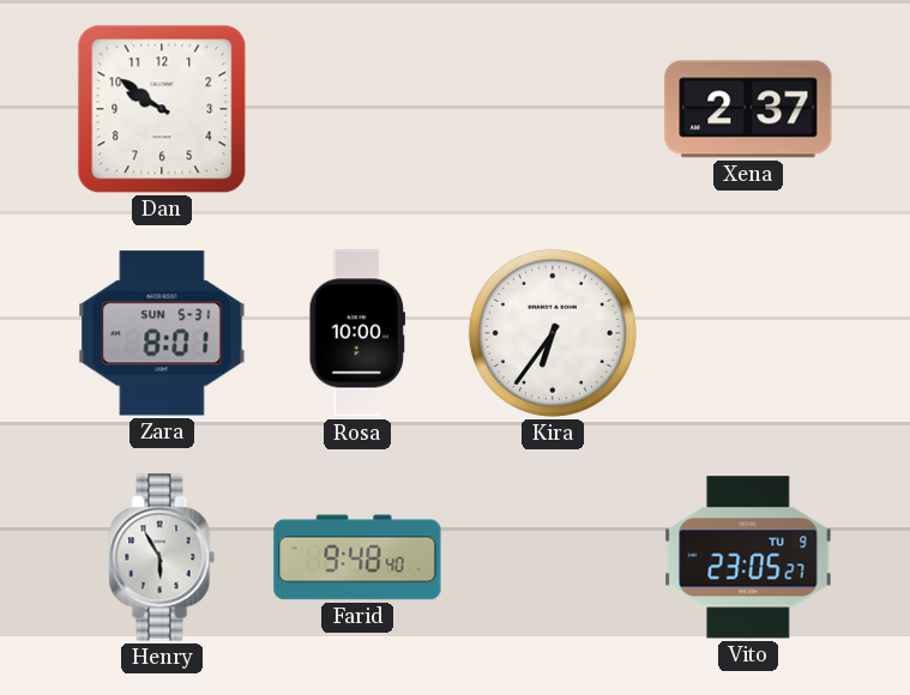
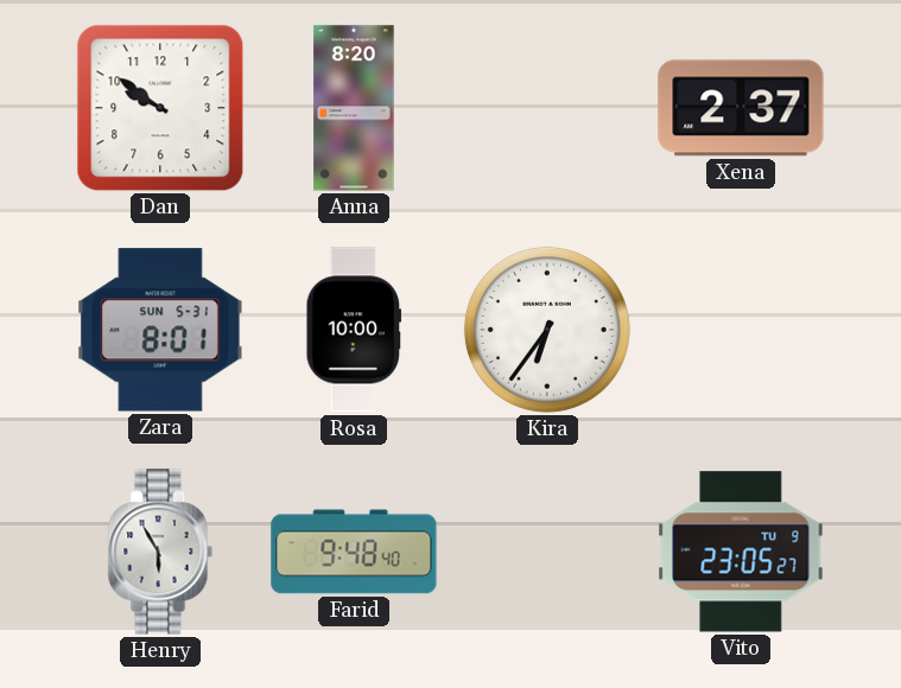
Anna: none -> 8:20 (354, 108)
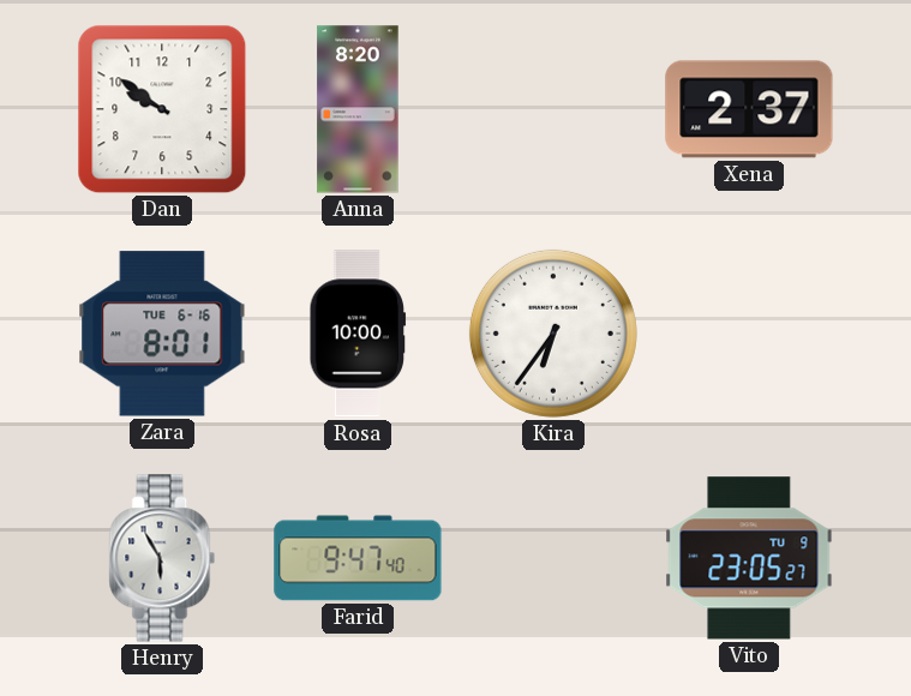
Zara date: SUN 5-31 -> TUE 6-16 (162, 334)
Farid: 9:48 -> 9:47 (358, 558)
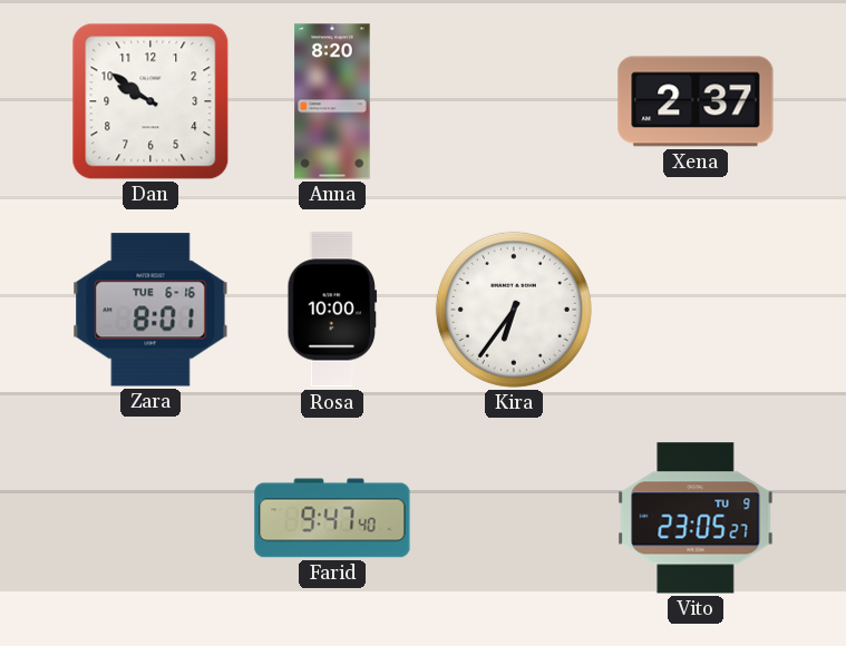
Henry: 5:55 -> none (162, 558)
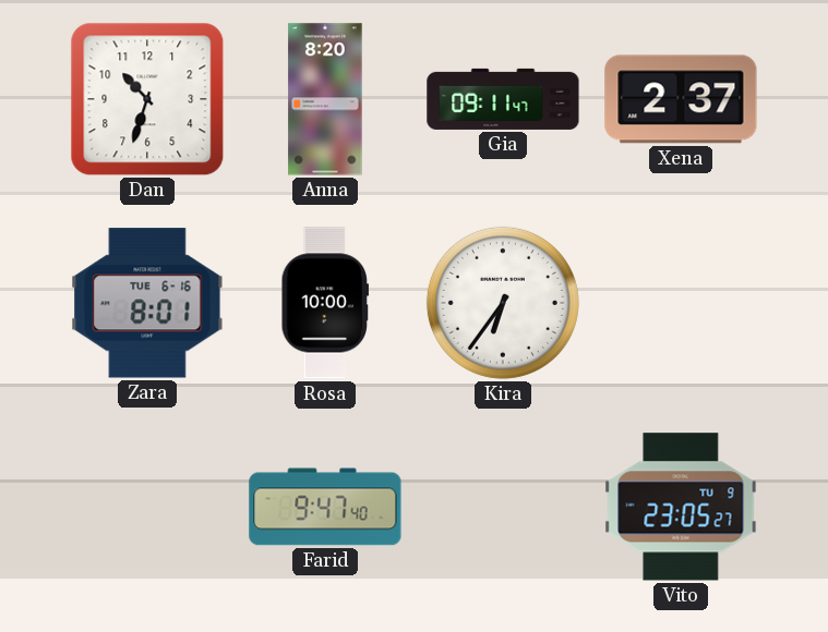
Dan: 9:51 -> 10:33 (147, 99)
Gia: none -> 09:11 (503, 99)
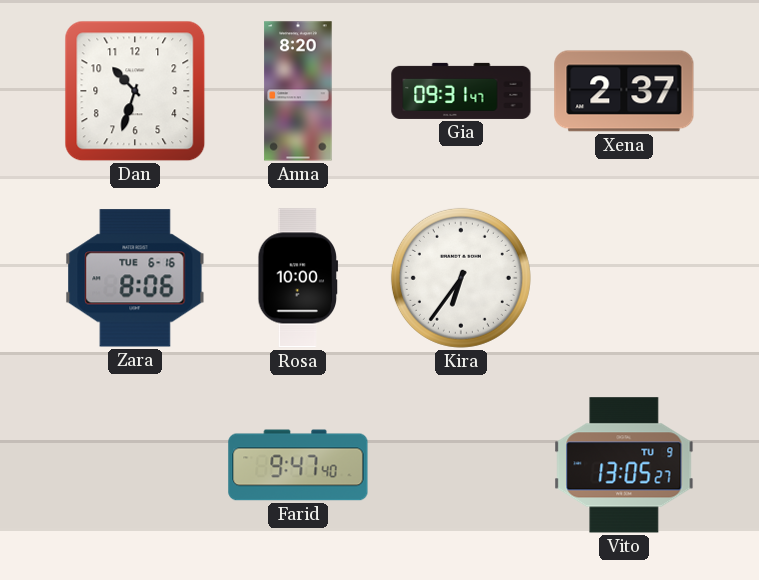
Gia: 09:11 -> 09:31 (461, 91)
Zara: 8:01 -> 8:06 (135, 278)
Vito: 23:05 -> 13:05 (624, 465)
